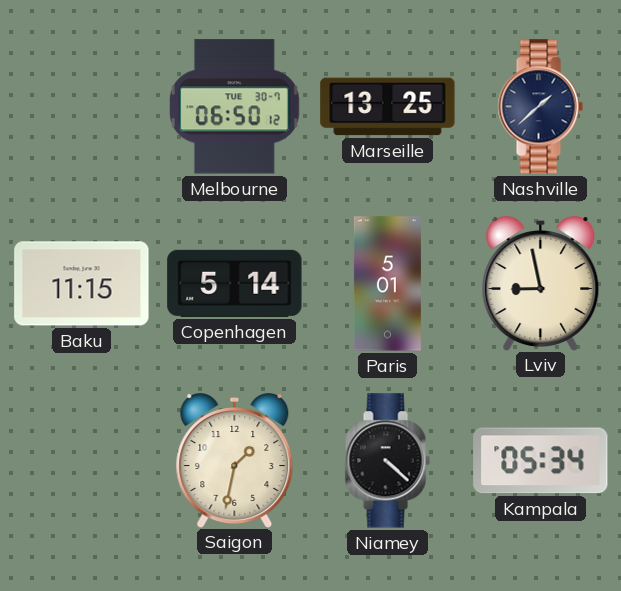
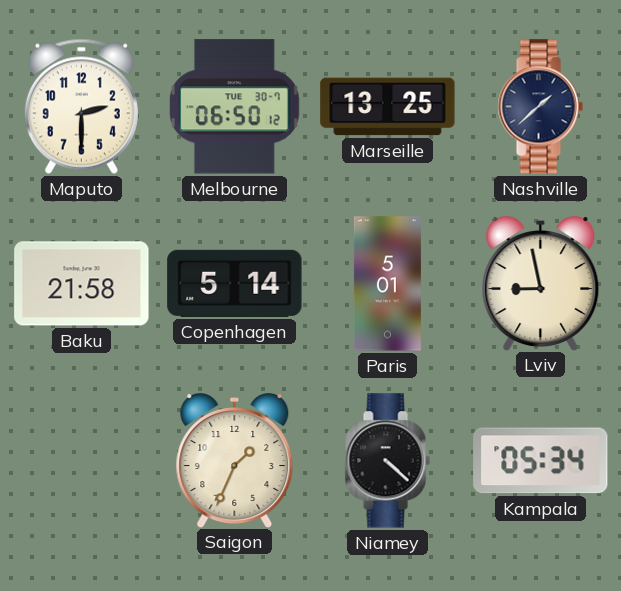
Maputo: none -> 2:30 (81, 106)
Baku: 11:15 -> 21:58 (82, 284)
Saigon: 1:32 -> 1:34 (235, 461)
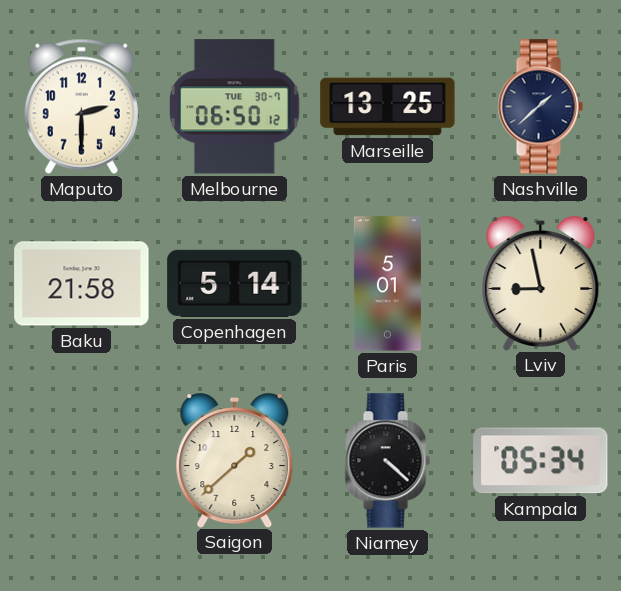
Saigon: 1:34 -> 1:38 (235, 461)
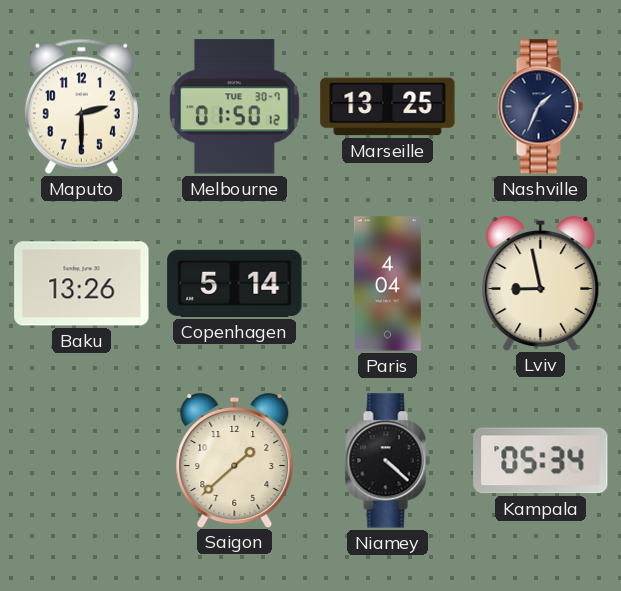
Melbourne: 06:50 -> 01:50 (234, 107)
Nashville: 1:38 -> 1:34 (540, 107)
Baku: 21:58 -> 13:26 (82, 284)
Paris: 5:01 -> 4:04 (387, 284)
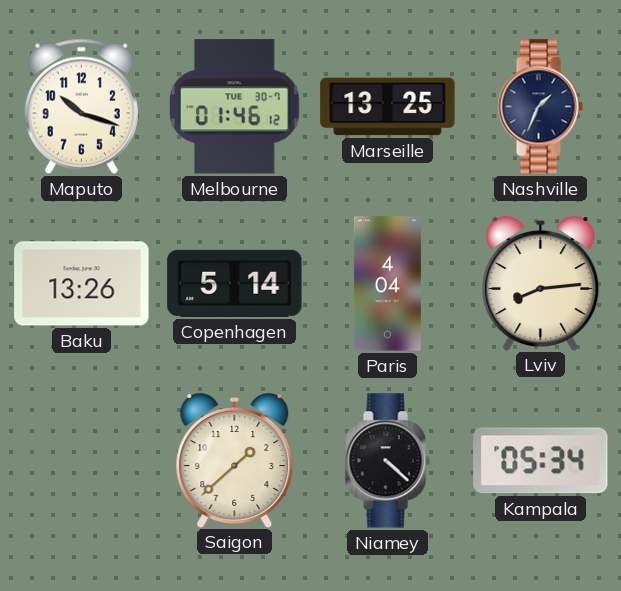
Maputo: 2:30 -> 10:18 (81, 106)
Melbourne: 01:50 -> 01:46 (234, 107)
Lviv: 8:58 -> 8:14 (541, 284)
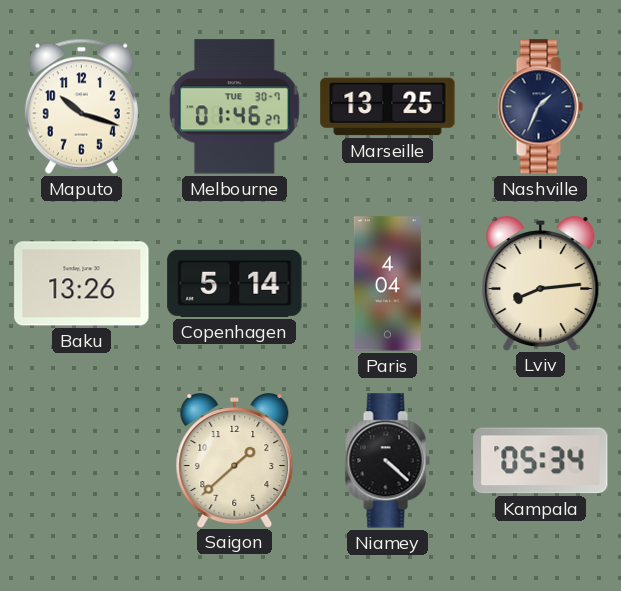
Melbourne: 01:46:12 -> 01:46:27 (234, 107)
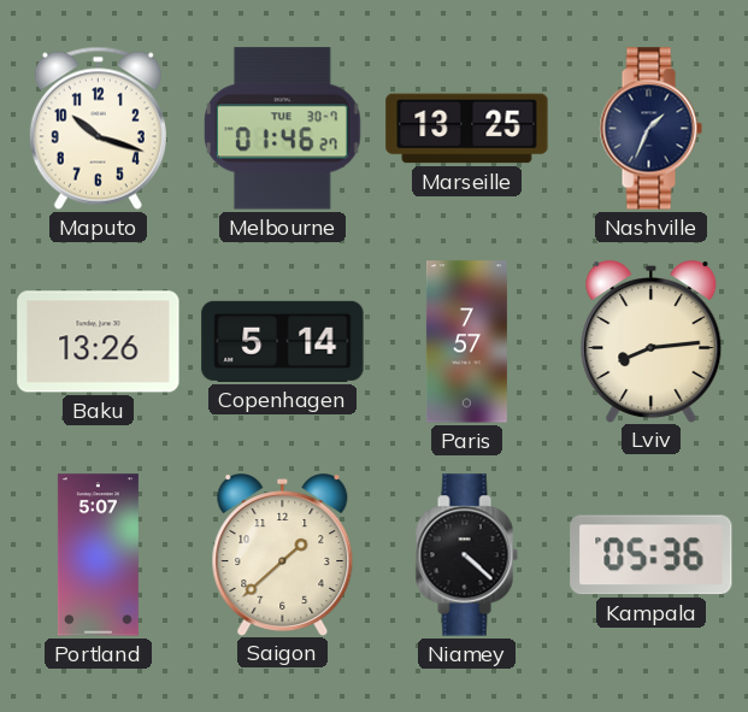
Paris: 4:04 -> 7:57 (466, 342)
Portland: none -> 5:07 (98, 555)
Kampala: 05:34 -> 05:36 (652, 555)
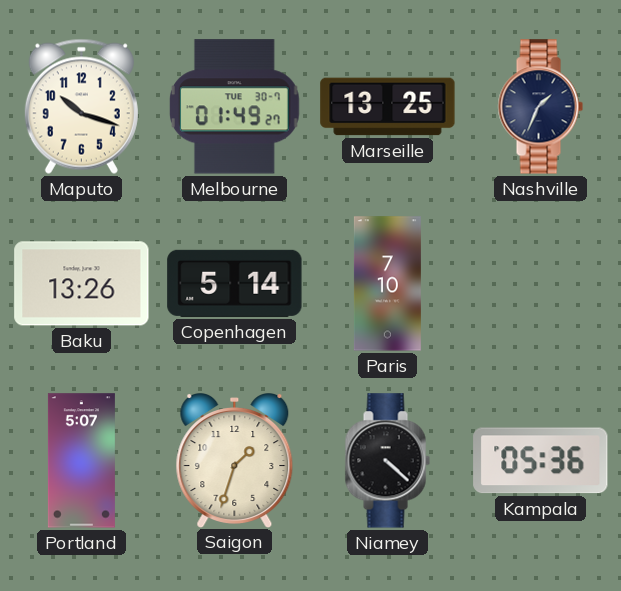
Melbourne: 01:46 -> 01:49 (234, 107)
Paris: 7:57 -> 7:10 (387, 284)
Lviv: 8:14 -> none (652, 342)
Saigon: 1:38 -> 1:33 (235, 461)
